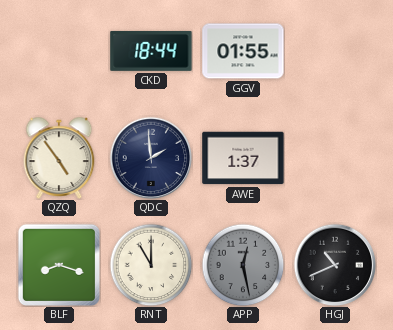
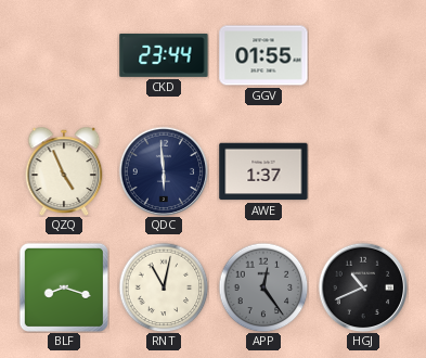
CKD: 18:44 -> 23:44 (164, 55)
QZQ: 4:54 -> 4:56 (64, 171)
QDC: 1:59 -> 5:59 (164, 171)
RNT: 11:00 -> 11:02 (164, 287)
APP: 12:28 -> 12:24 (263, 287)
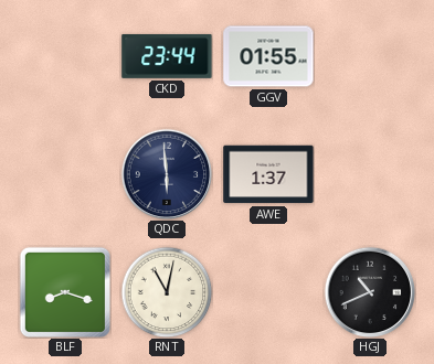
QZQ: 4:56 -> none (64, 171)
APP: 12:24 -> none (263, 287)
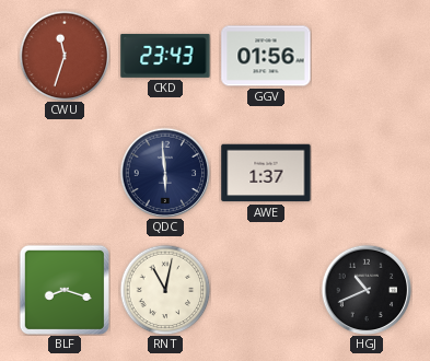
CWU: none -> 11:33 (65, 56)
CKD: 23:44 -> 23:43 (165, 56)
GGV: 01:55 -> 01:56 (266, 56)
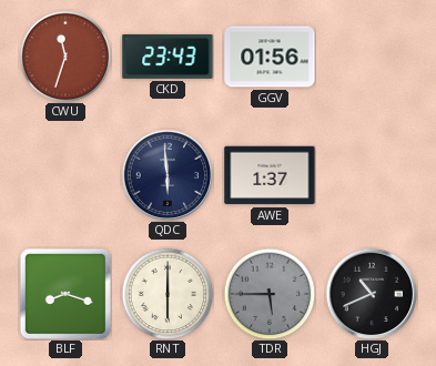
RNT: 11:02 -> 6:00 (168, 294)
TDR: none -> 5:45 (270, 294)
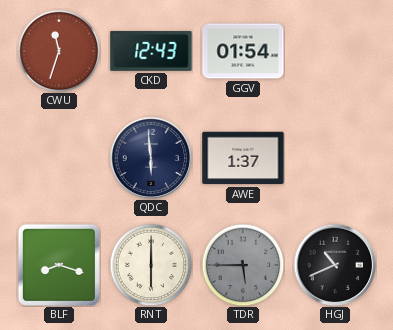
CKD: 23:43 -> 12:43 (151, 51)
GGV: 01:56 -> 01:54 (243, 51)
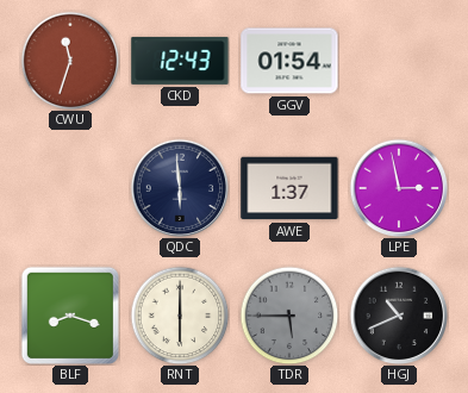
LPE: none -> 2:58 (399, 188)
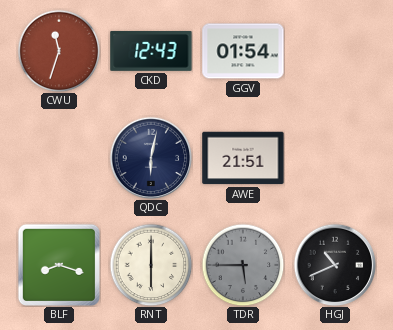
QDC: 5:59 -> 6:02 (151, 158)
AWE: 1:37 -> 21:51 (243, 158)
LPE: 2:58 -> none (399, 188)
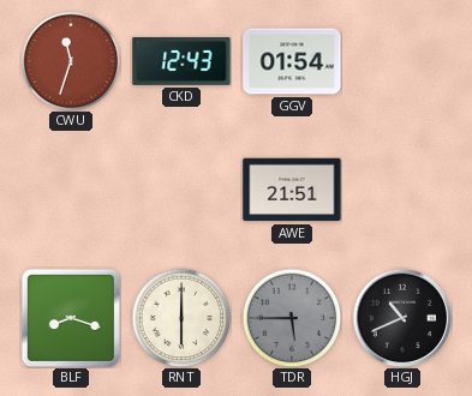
QDC: 6:02 -> none (151, 158)
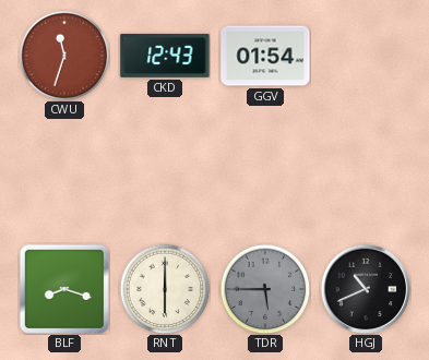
AWE: 21:51 -> none (292, 190)
